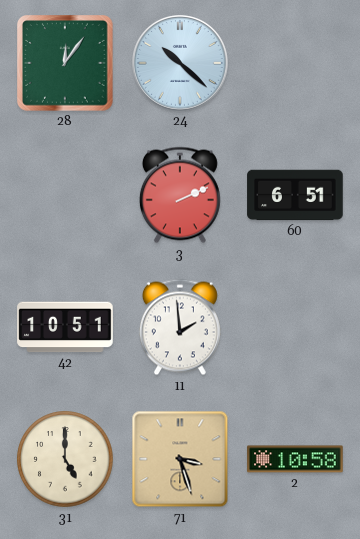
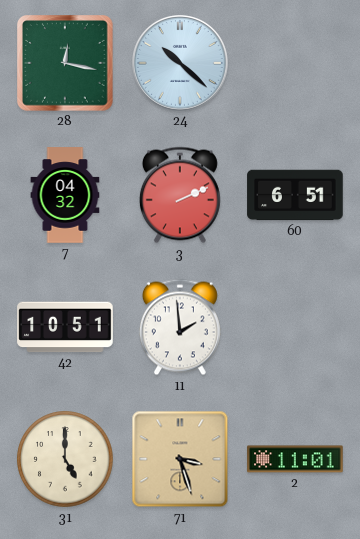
28: 12:06 -> 12:17 (65, 63)
7: none -> 04:32 (65, 195)
2: 10:58 -> 11:01 (295, 459)
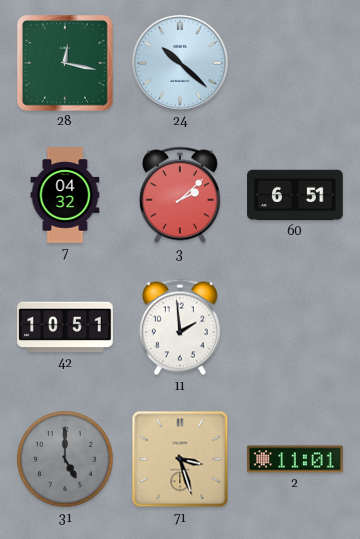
3: 2:11 -> 2:08 (180, 195)
31 dial: cream -> grey (65, 459)
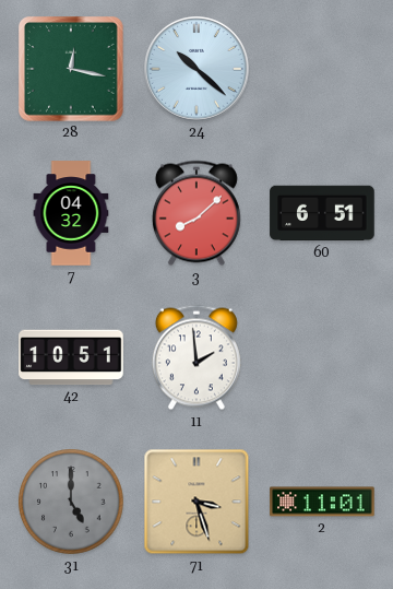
3: 2:08 -> 8:08 (196, 213)
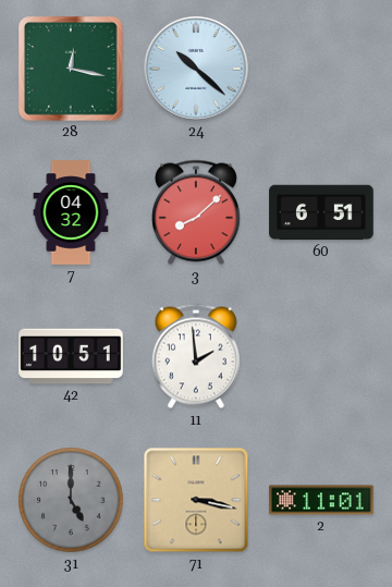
71: 3:27 -> 3:17 (196, 500)
